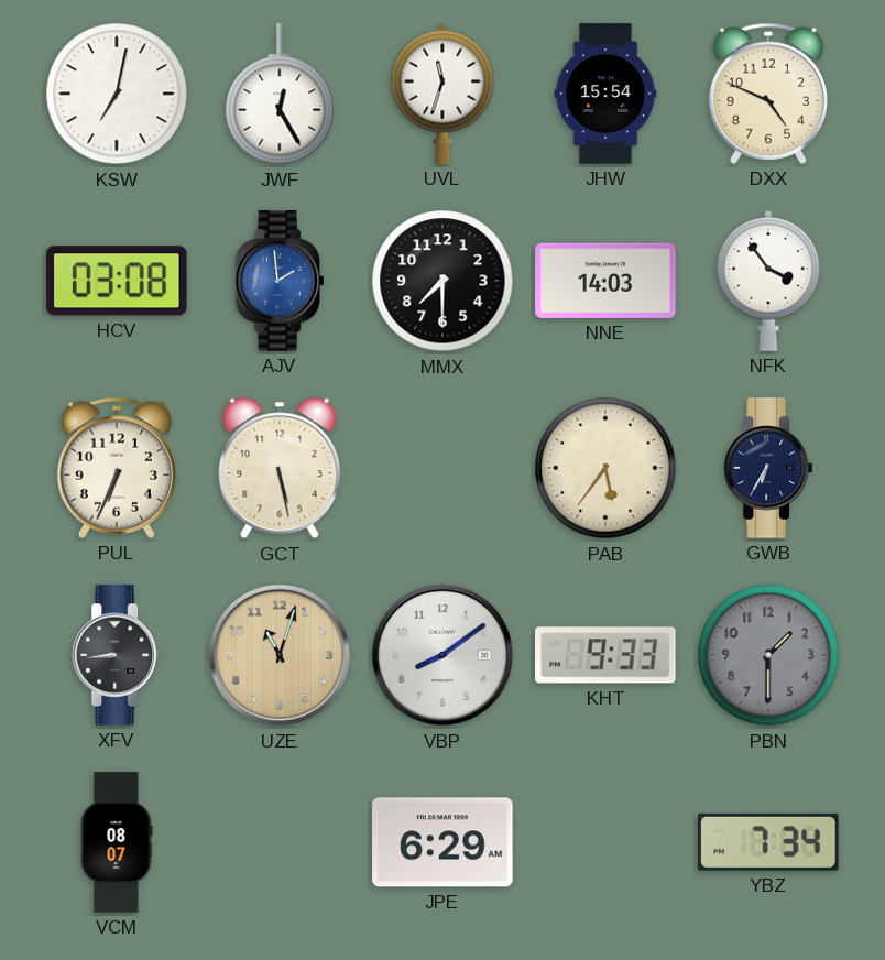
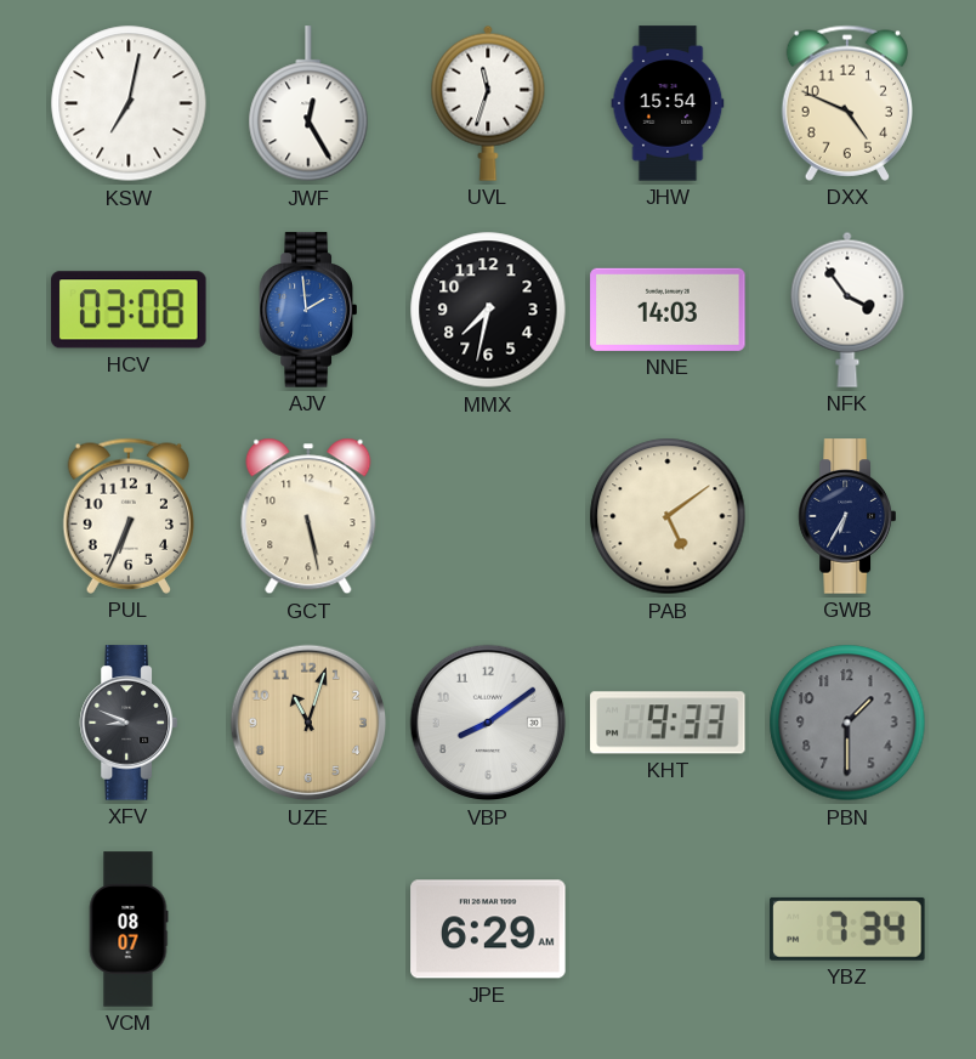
MMX: 7:30 -> 7:32 (488, 310)
PAB: 5:36 -> 5:09 (668, 516)
XFV: 8:44 -> 8:49 (129, 723)
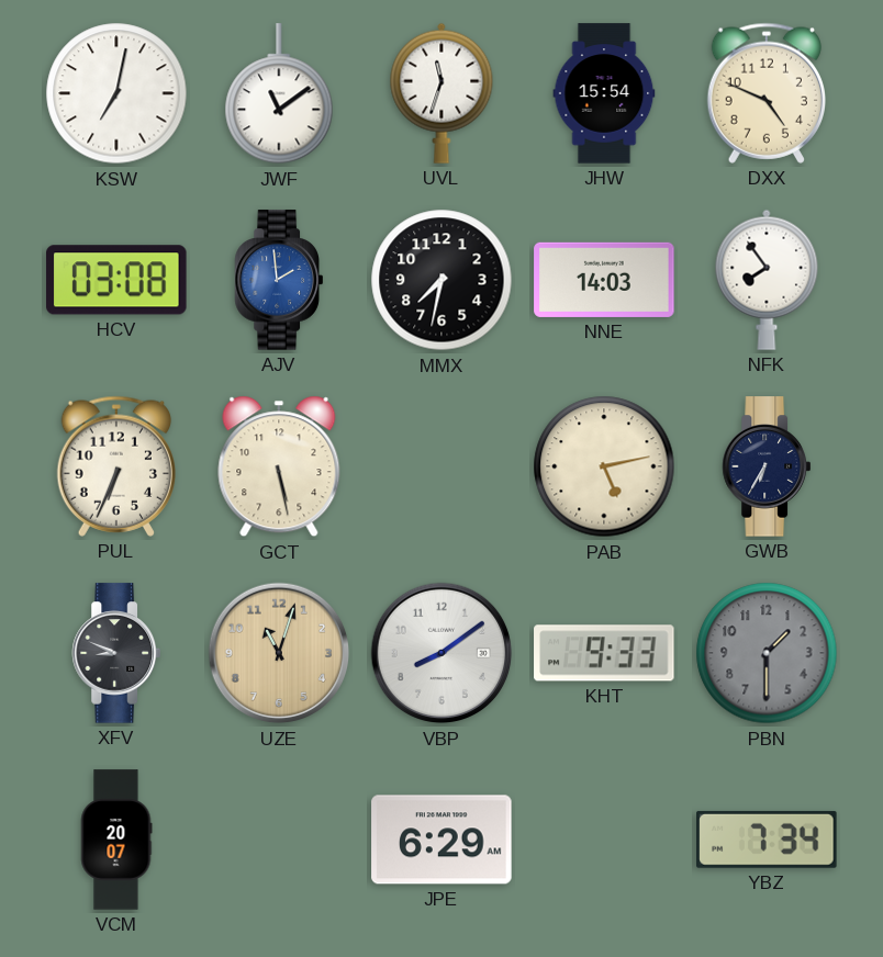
JWF: 12:25 -> 11:09 (279, 94)
NFK: 3:54 -> 7:54 (767, 280)
PAB: 5:09 -> 5:13 (604, 466)
VCM: 08:07 -> 20:07 (116, 840)
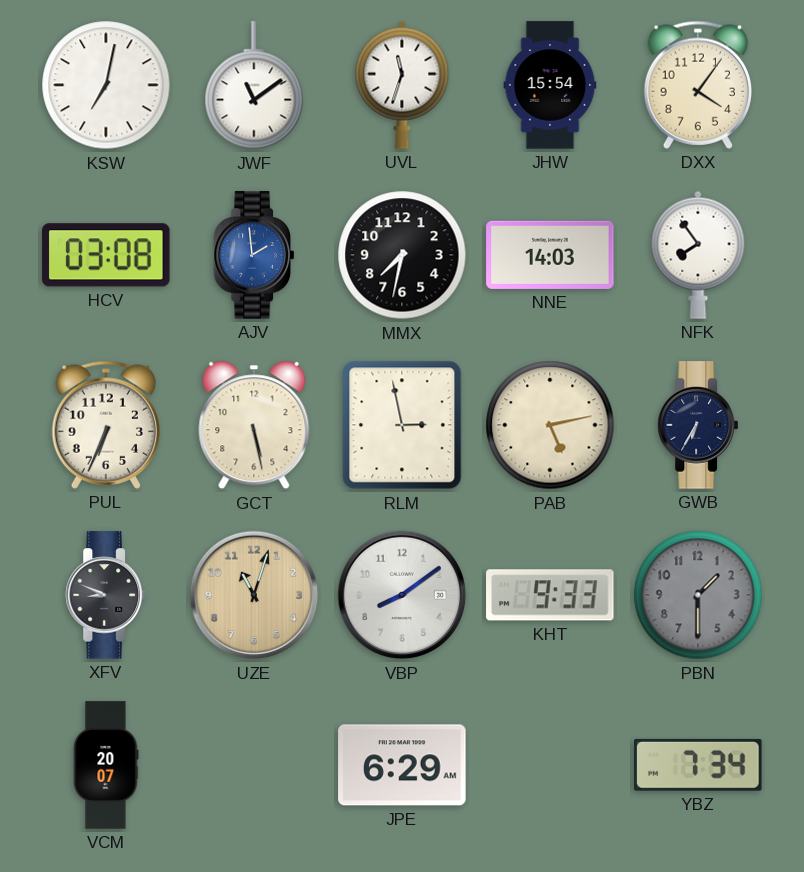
DXX: 4:49 -> 4:06 (697, 85)
RLM: none -> 2:58 (402, 425)
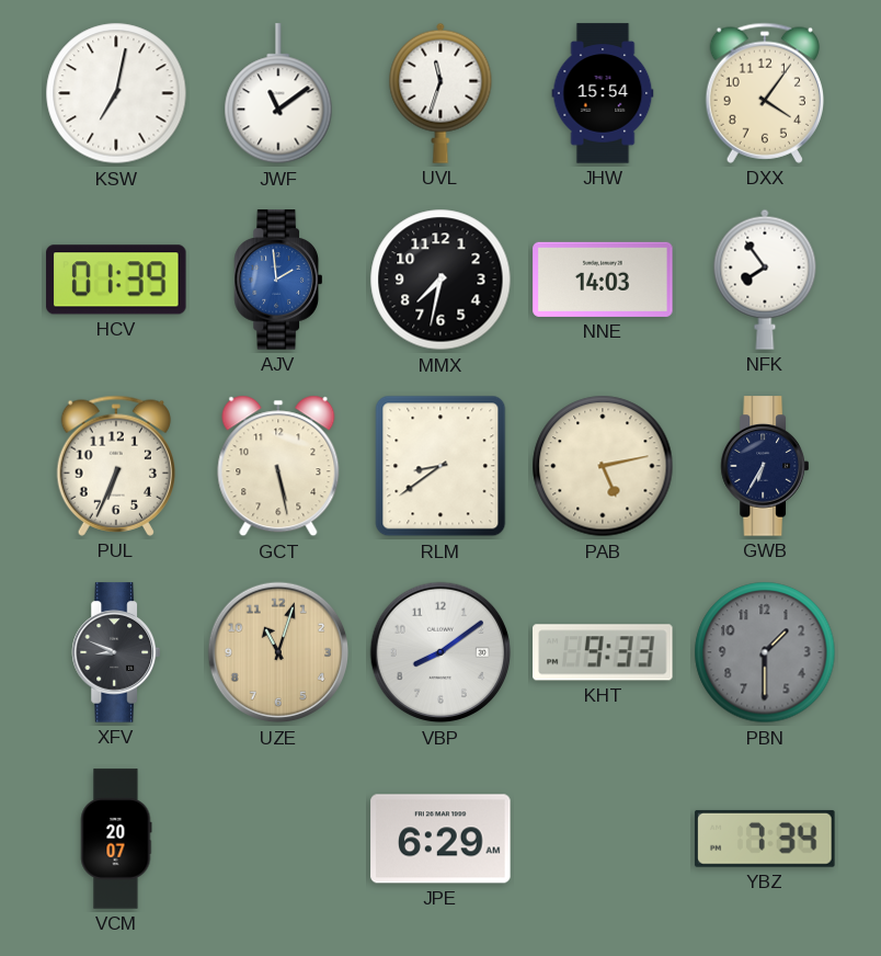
HCV: 03:08 -> 01:39 (116, 280)
RLM: 2:58 -> 8:39 (440, 466)
